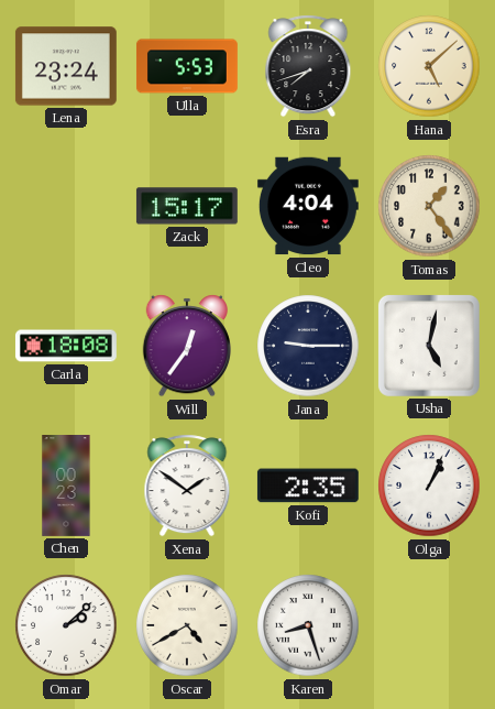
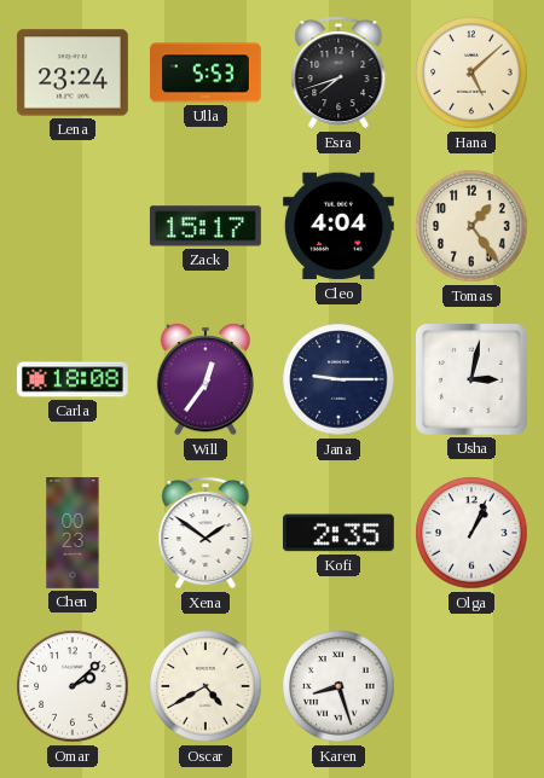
Usha: 5:02 -> 3:02 (471, 379)
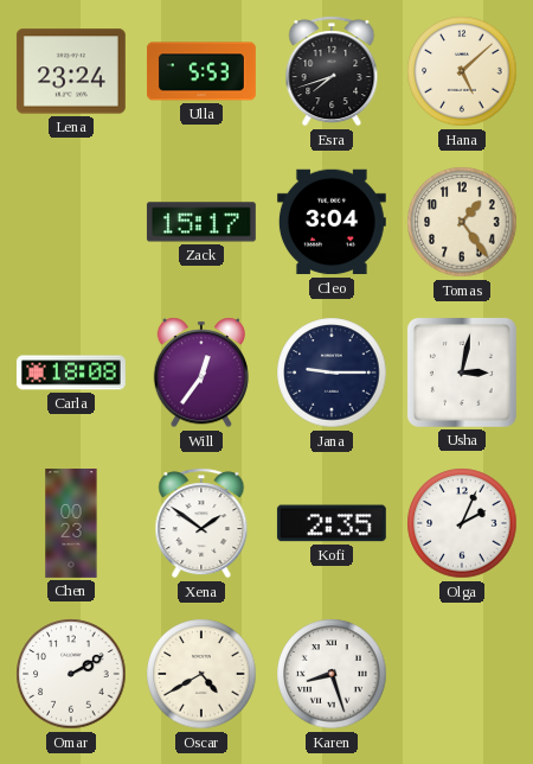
Cleo: 4:04 -> 3:04 (332, 222)
Olga: 1:04 -> 2:04 (462, 523)
Omar: 2:08 -> 2:10 (71, 674)
